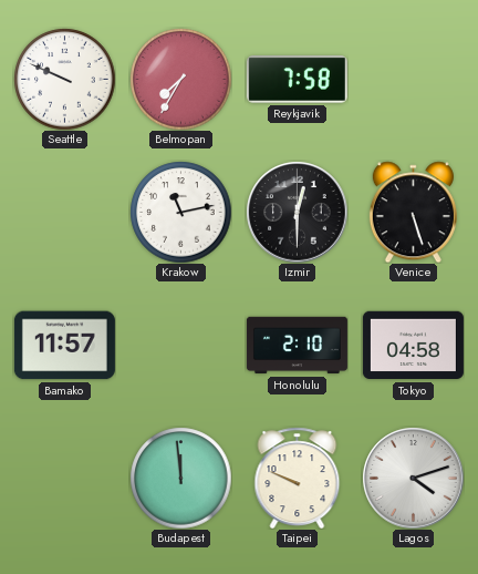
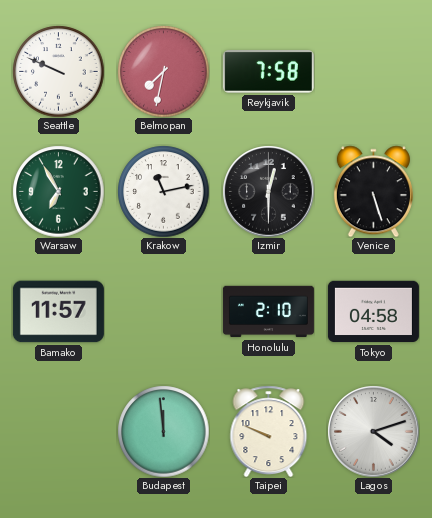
Belmopan: 7:35 -> 7:32 (163, 71)
Warsaw: none -> 6:55 (58, 191)
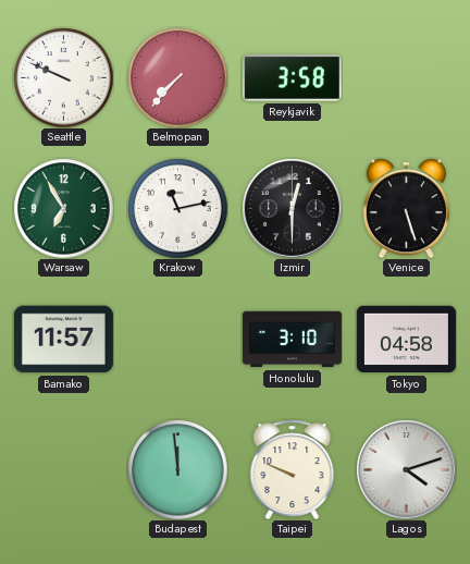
Belmopan: 7:32 -> 7:37 (177, 77)
Reykjavik: 7:58 -> 3:58 (292, 78)
Honolulu: 2:10 -> 3:10 (292, 340)
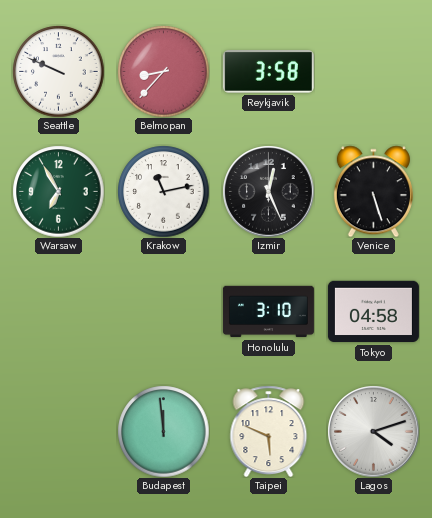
Belmopan: 7:37 -> 8:37 (163, 71)
Izmir: 12:30 -> 12:26 (268, 191)
Bamako: 11:57 -> none (63, 340)
Taipei: 9:49 -> 5:49 (269, 431)
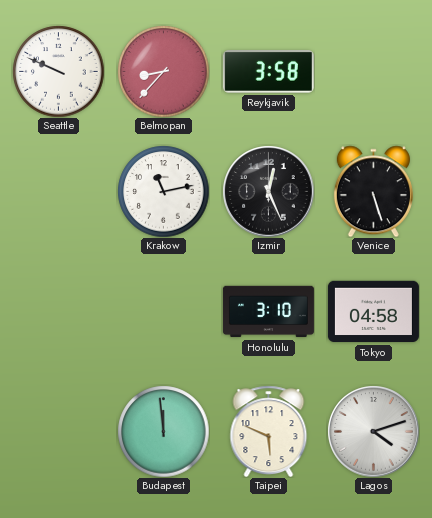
Warsaw: 6:55 -> none (58, 191)
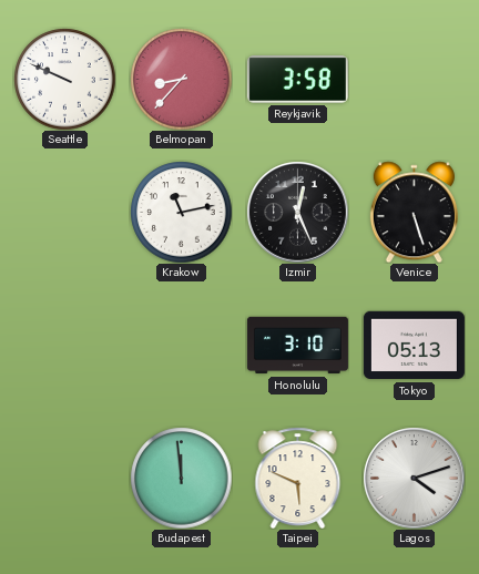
Tokyo: 04:58 -> 05:13 (414, 346)
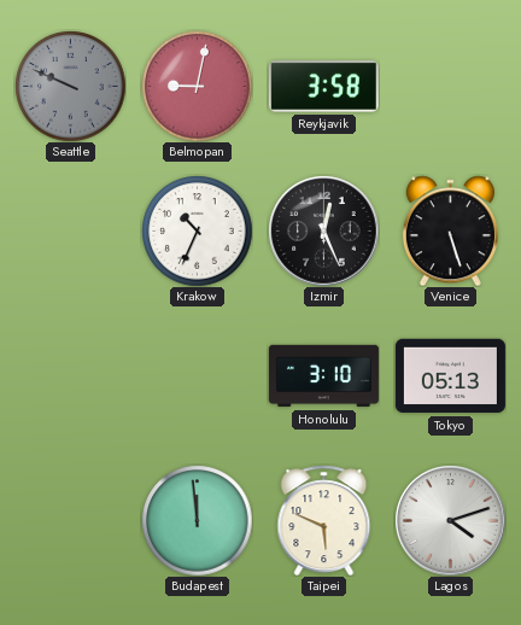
Seattle dial: white -> grey (70, 86)
Belmopan: 8:37 -> 9:02 (197, 86)
Krakow: 11:13 -> 10:34 (197, 230)
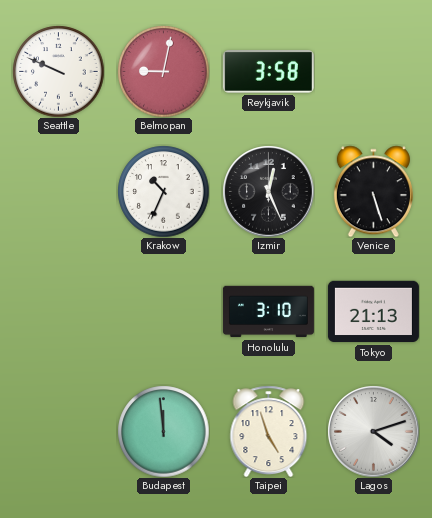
Seattle dial: grey -> white (58, 71)
Tokyo: 05:13 -> 21:13 (373, 312)
Taipei: 5:49 -> 4:57 (269, 431)
